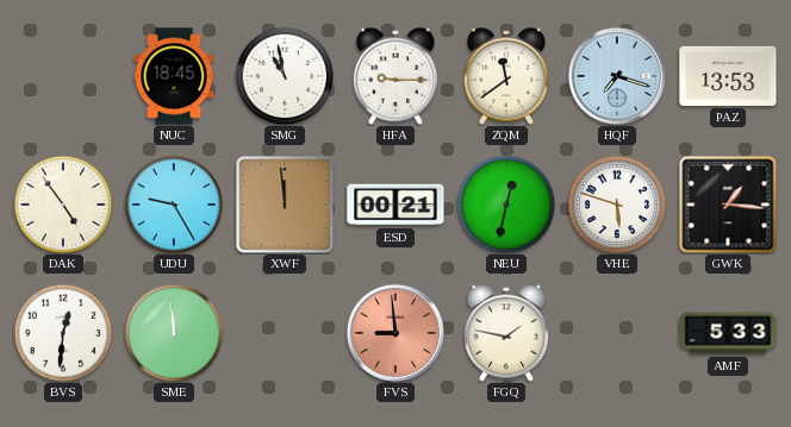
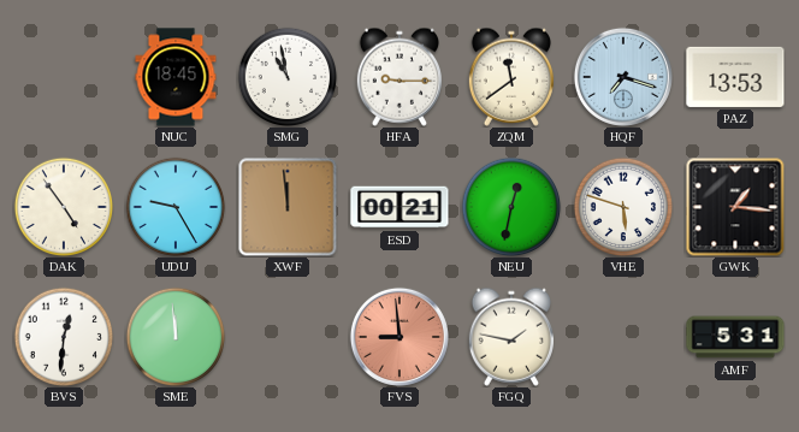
AMF: 5:33 -> 5:31 (735, 337)
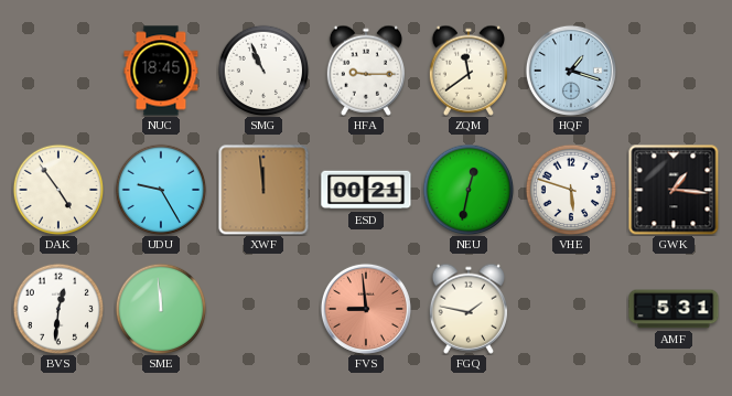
SMG: 10:58 -> 10:56 (263, 71)
HQF: 7:18 -> 1:18 (571, 71)
PAZ: 13:53 -> none (735, 77)
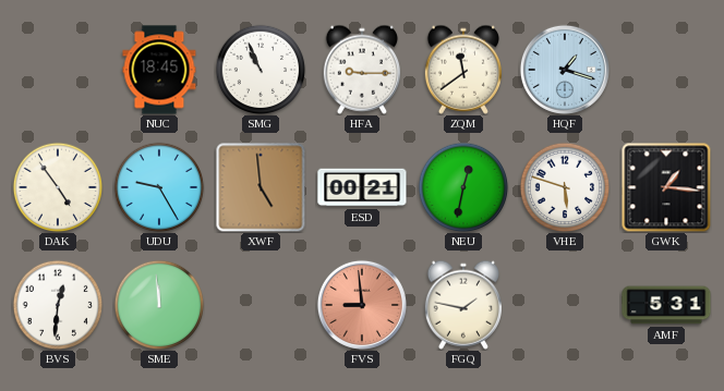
XWF: 11:59 -> 4:59 (261, 187)
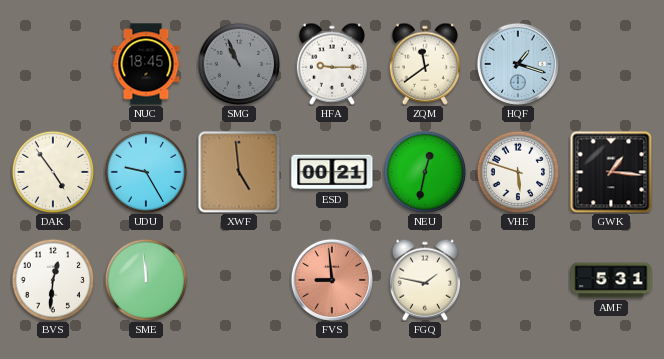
SMG dial: white -> grey (239, 64)
